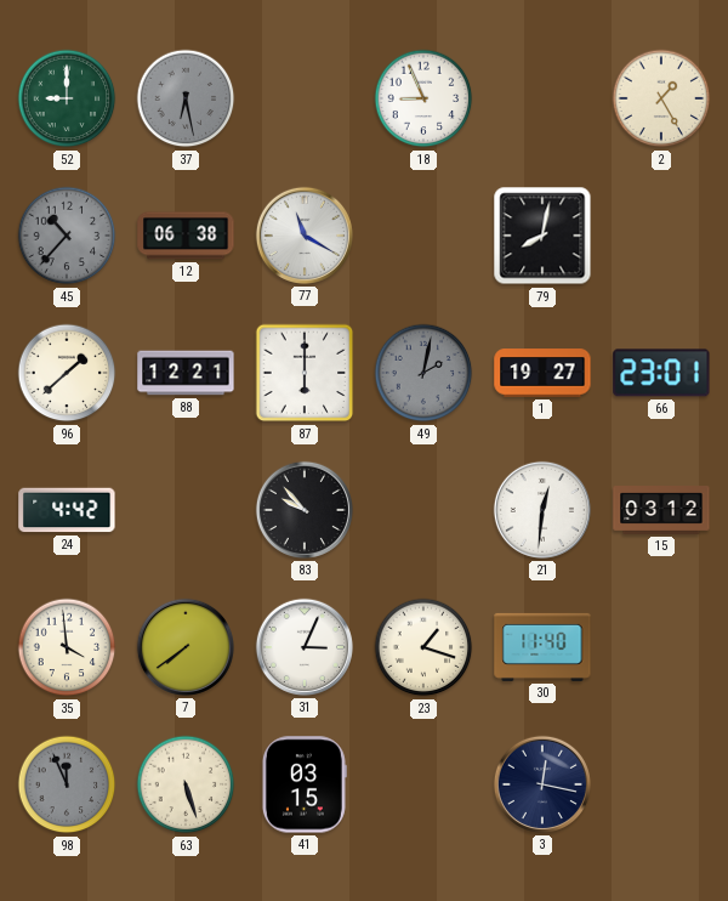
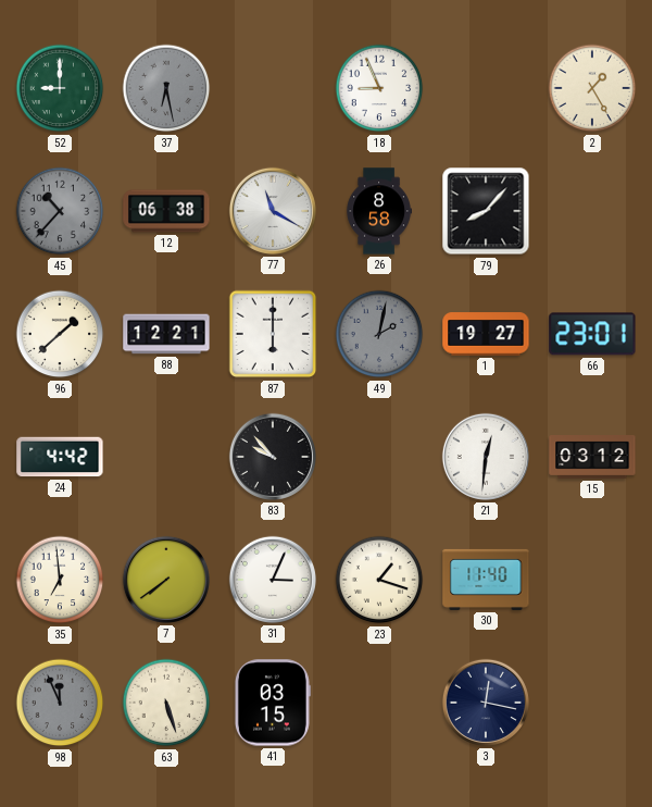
26: none -> 8:58 (378, 211)
79: 8:02 -> 8:07 (486, 211)
35: 3:59 -> 6:59 (60, 580)
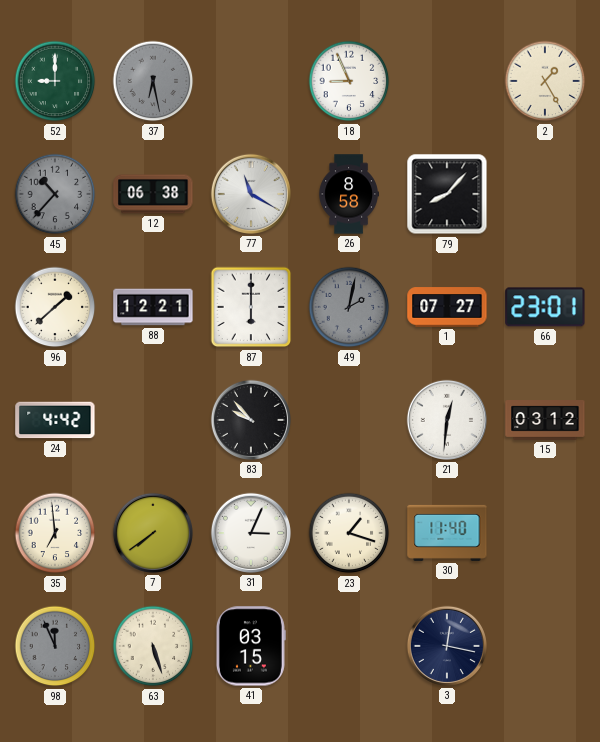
1: 19:27 -> 07:27 (447, 307)
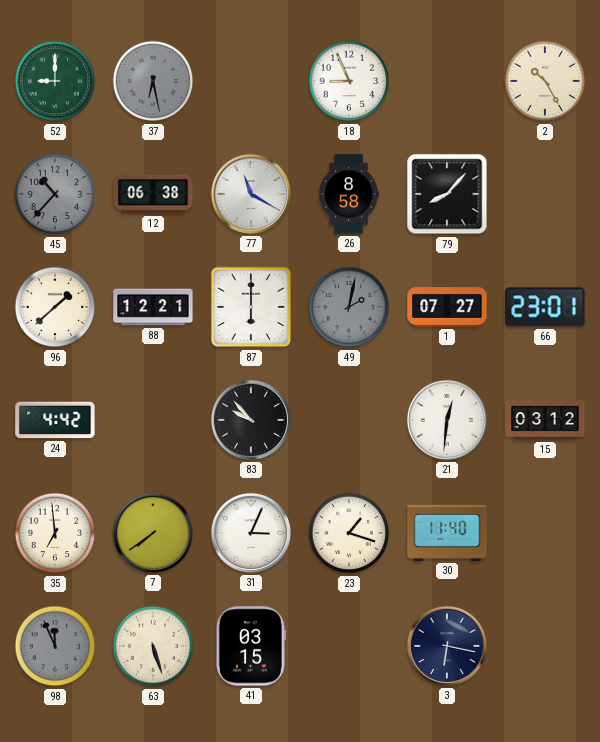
2: 1:25 -> 10:25 (545, 81)
3: 12:17 -> 6:17 (447, 646)
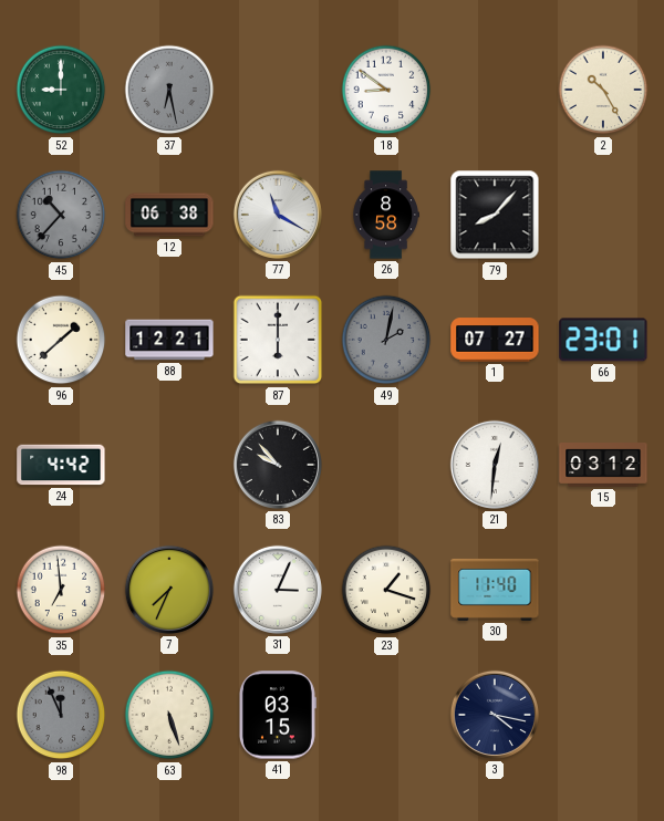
18: 8:56 -> 8:51 (386, 90)
7: 7:39 -> 7:34 (169, 590)
3: 6:17 -> 4:17 (495, 715)
